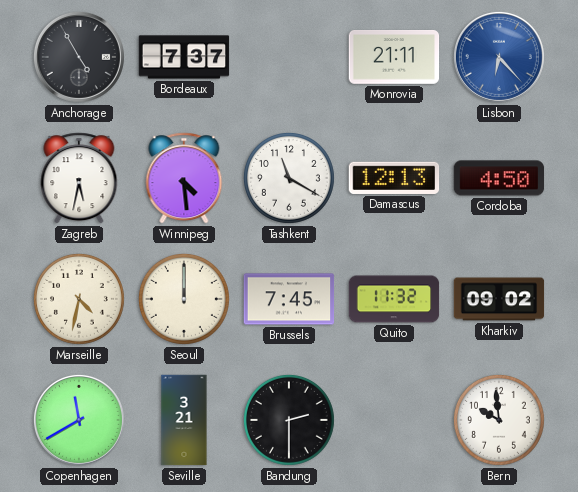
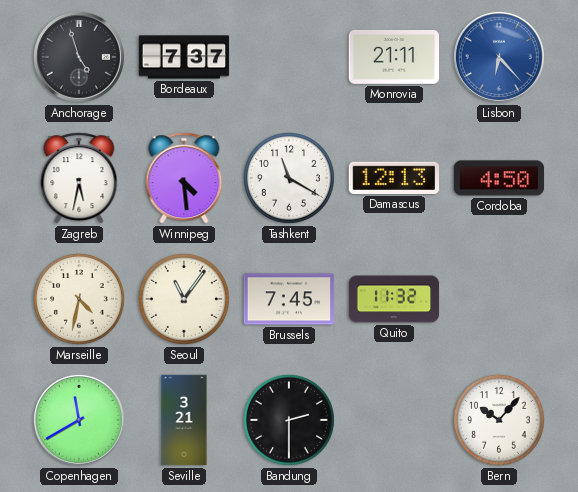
Anchorage: 4:55 -> 4:57 (79, 57)
Seoul: 12:00 -> 11:06 (184, 299)
Kharkiv: 09:02 -> none (499, 299)
Bern: 9:59 -> 10:07 (499, 420)
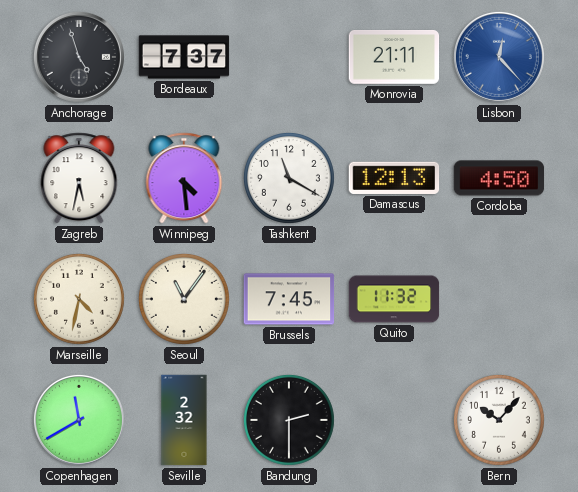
Lisbon: 6:23 -> 12:23 (499, 57)
Seville: 3:21 -> 2:32 (184, 420)
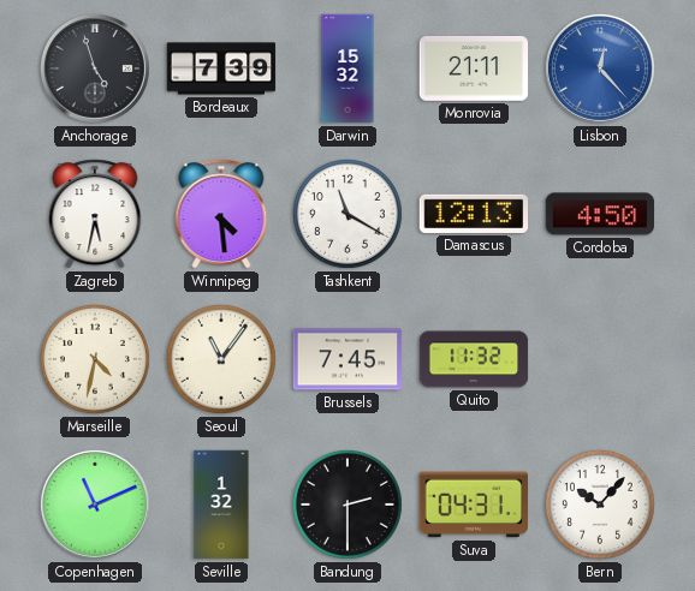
Bordeaux: 7:37 -> 7:39 (221, 68)
Darwin: none -> 15:32 (348, 68)
Copenhagen: 11:40 -> 11:11 (95, 505)
Seville: 2:32 -> 1:32 (221, 505)
Suva: none -> 04:31 (473, 505)
